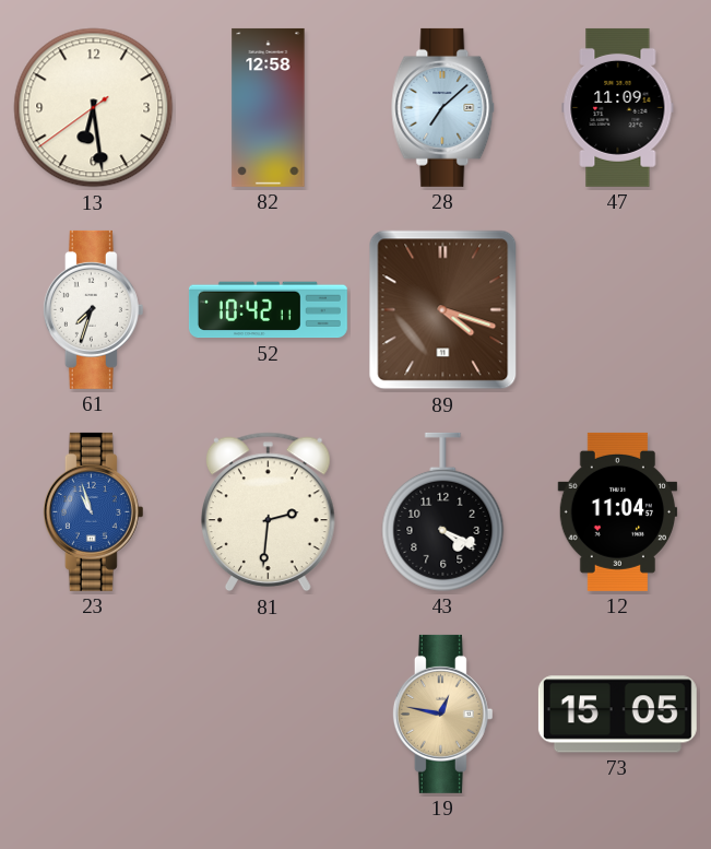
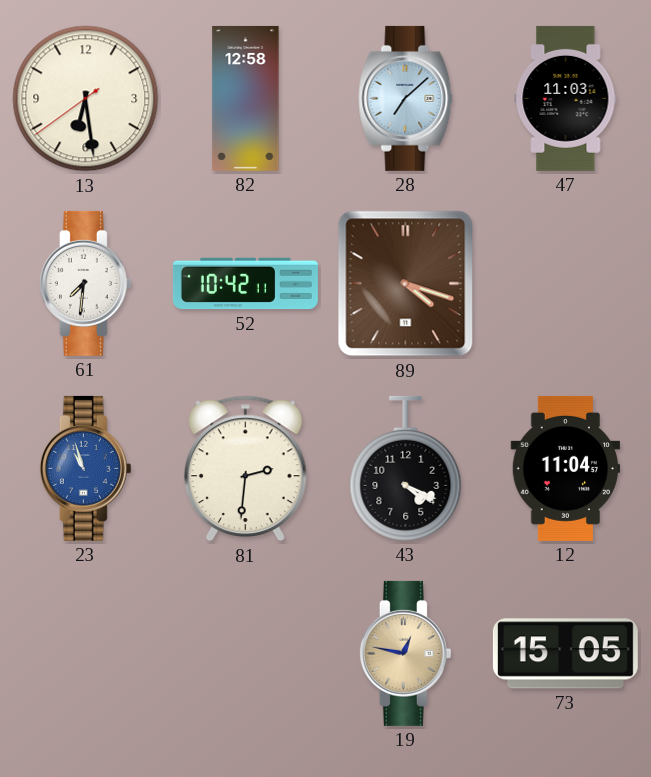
47: 11:09 -> 11:03 (566, 98)
61: 7:33 -> 7:31 (85, 283)
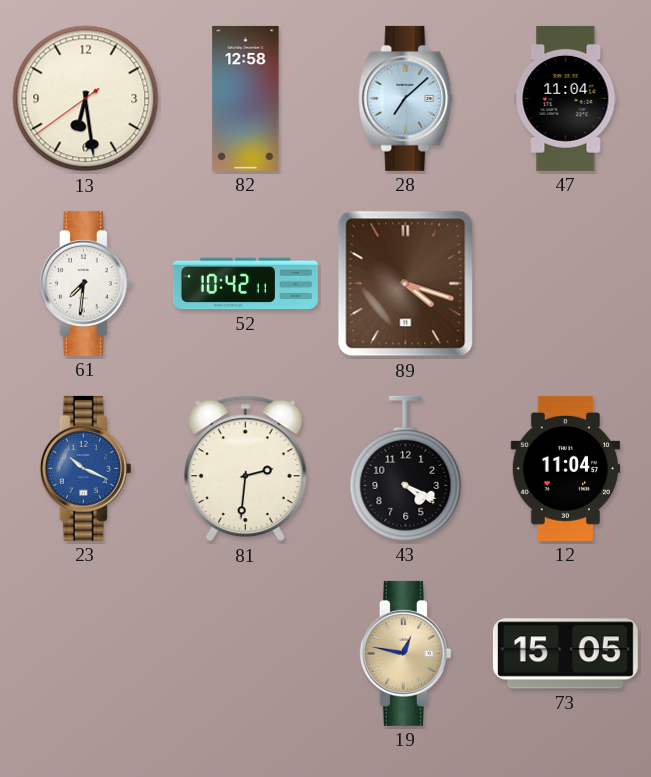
47: 11:03 -> 11:04 (566, 98)
23: 10:57 -> 10:19 (85, 468)
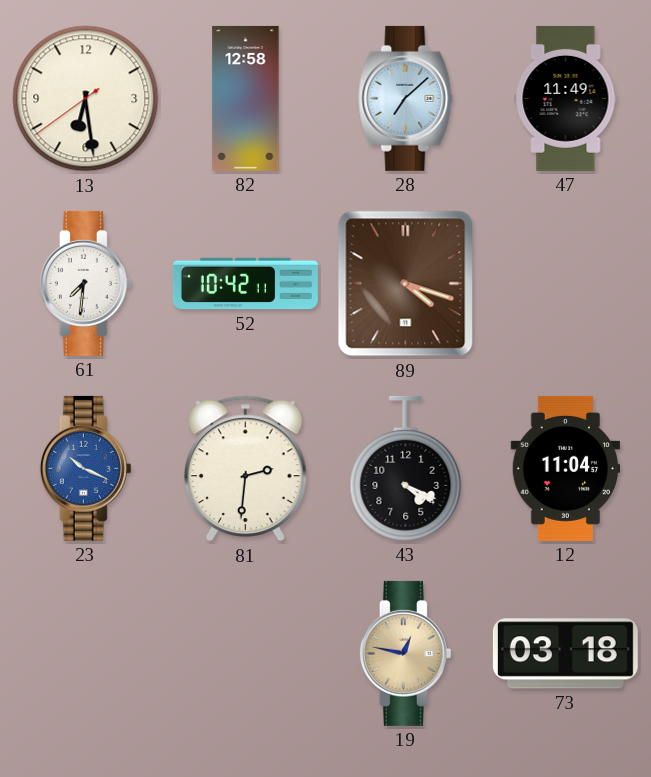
47: 11:04 -> 11:49 (566, 98)
73: 15:05 -> 03:18 (565, 654)
